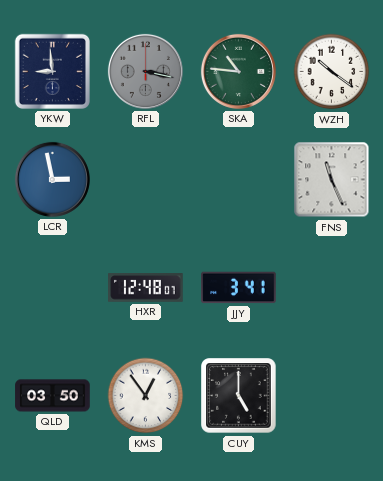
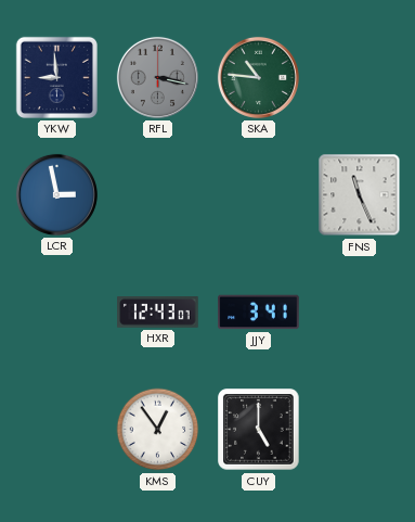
WZH: 10:21 -> none (332, 72)
HXR: 12:48 -> 12:43 (158, 313)
QLD: 03:50 -> none (53, 396)
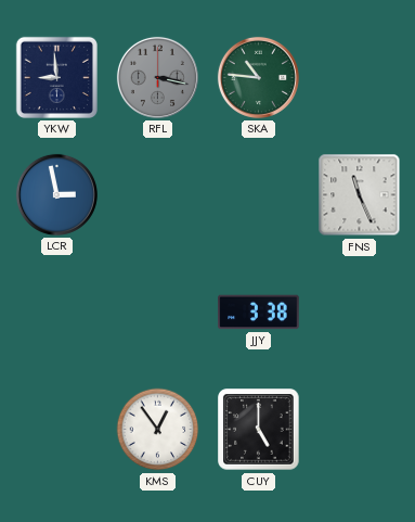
HXR: 12:43 -> none (158, 313)
JJY: 3:41 -> 3:38 (259, 313)
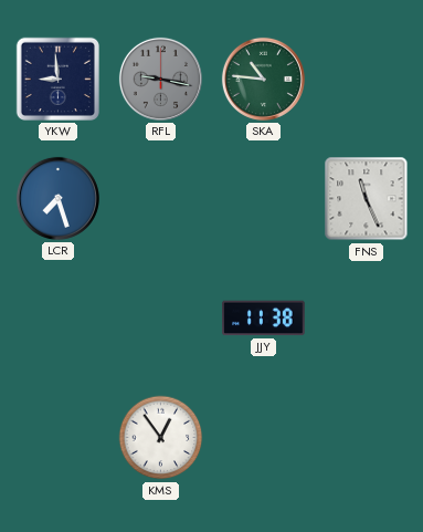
RFL: 3:17 -> 9:17 (160, 79)
LCR: 2:58 -> 7:27 (57, 198)
JJY: 3:38 -> 11:38 (264, 319)
CUY: 5:00 -> none (259, 430)
